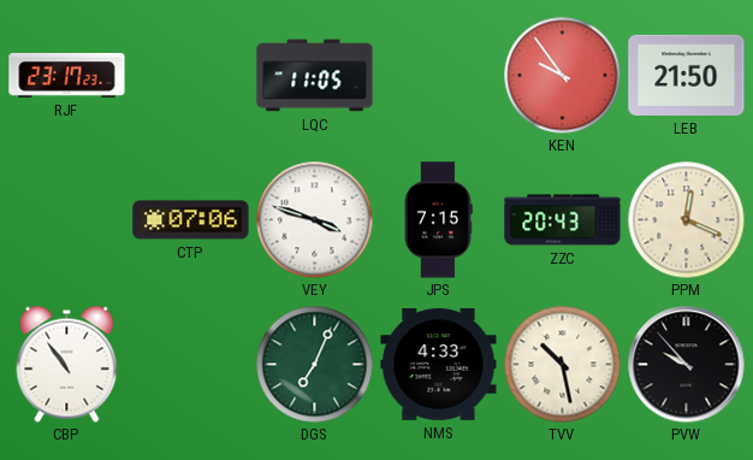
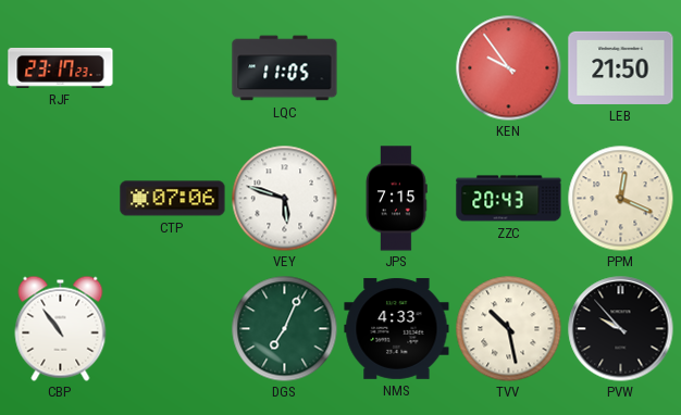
VEY: 3:48 -> 5:48 (284, 198)
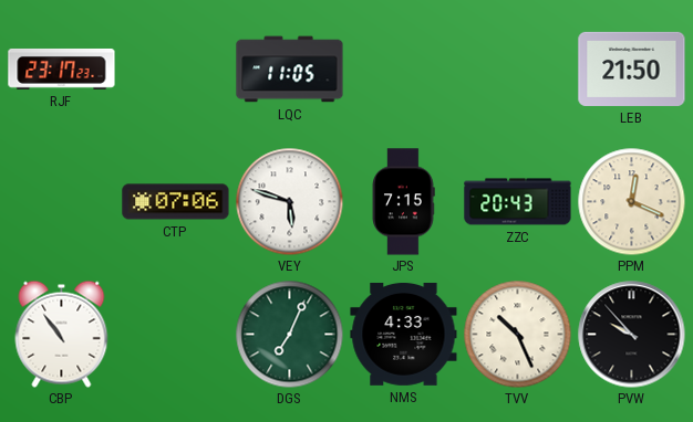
KEN: 9:54 -> none (508, 67)
TVV: 10:28 -> 10:26 (517, 334)
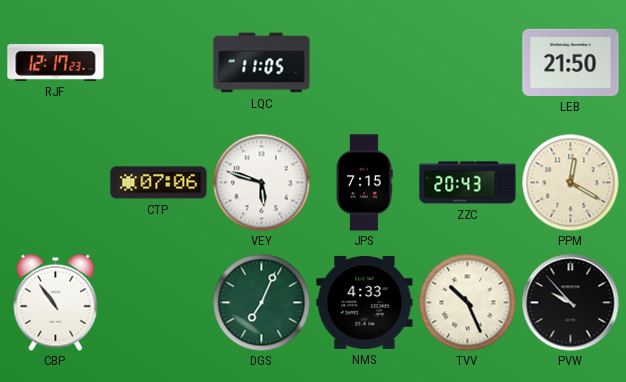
RJF: 23:17 -> 12:17 (56, 63)
PPM: 12:19 -> 12:20 (570, 182)
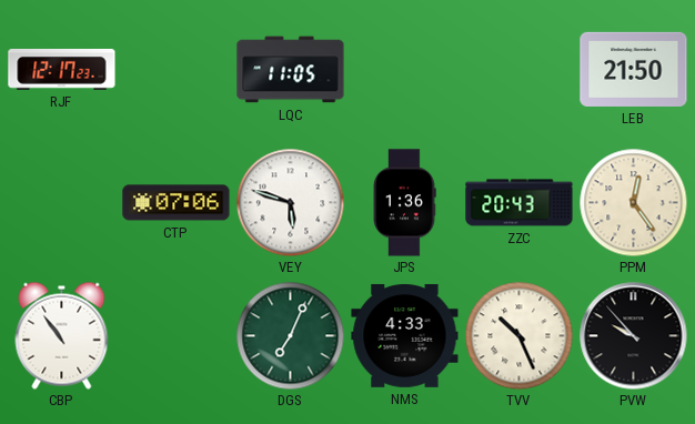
JPS: 7:15 -> 1:36 (404, 203)
PPM: 12:20 -> 12:24 (633, 202)
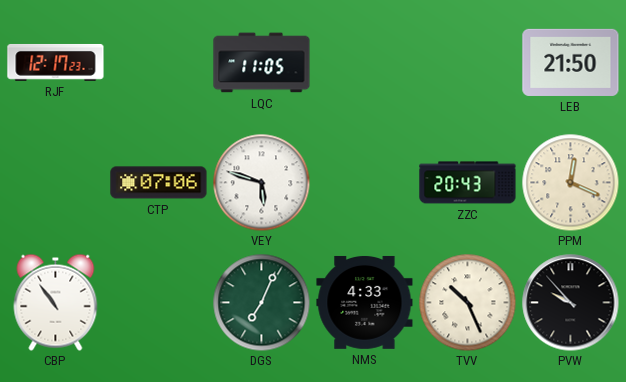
JPS: 1:36 -> none (404, 203)
PPM: 12:24 -> 12:19 (570, 182)
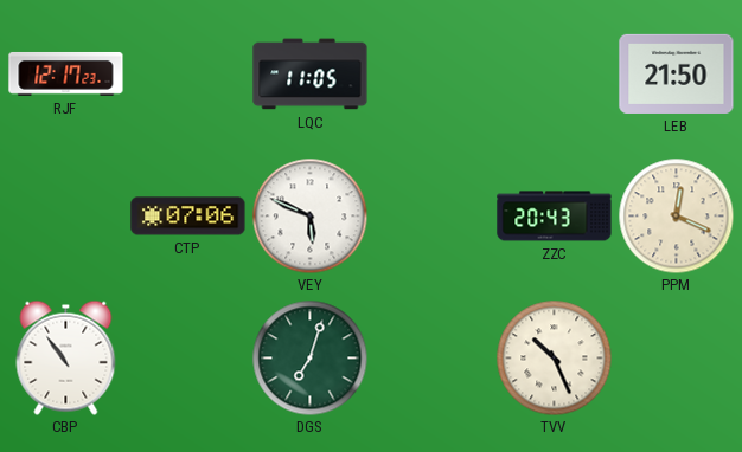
VEY: 5:48 -> 5:49 (309, 215)
DGS: 7:04 -> 7:03 (309, 357)
NMS: 4:33 -> none (365, 302)
PVW: 9:53 -> none (571, 303)
